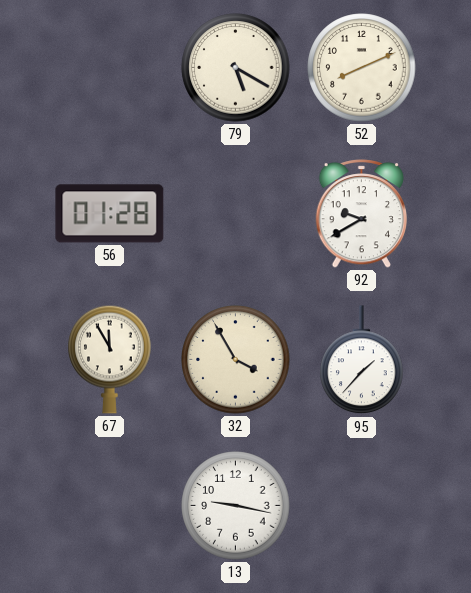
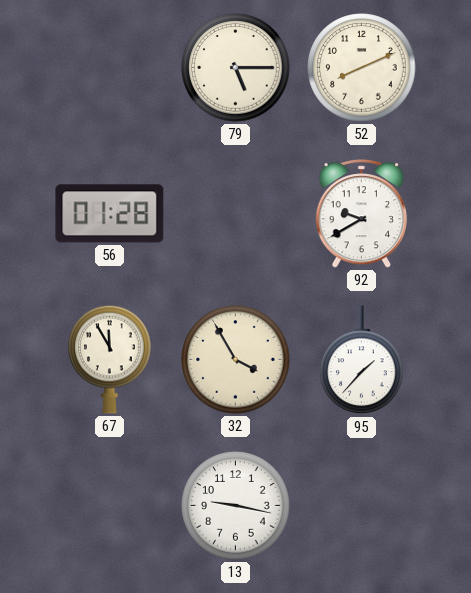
79: 5:20 -> 5:15 (236, 68)
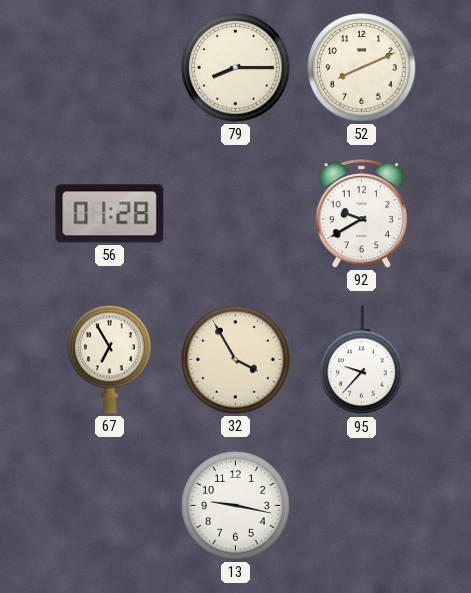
79: 5:15 -> 8:15 (236, 68)
67: 11:55 -> 6:55 (110, 359)
95: 1:37 -> 9:37 (362, 360)
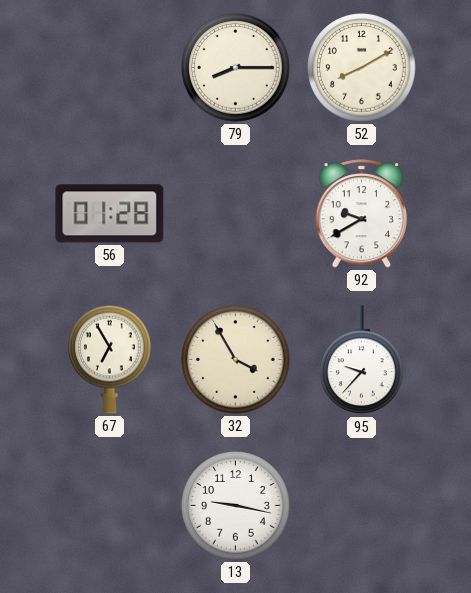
52: 8:11 -> 8:10 (362, 68)
